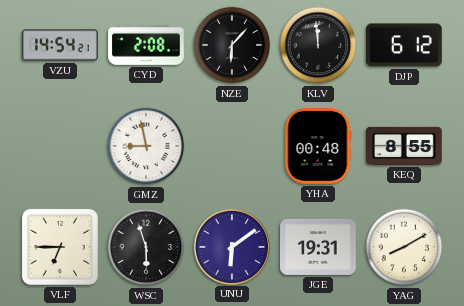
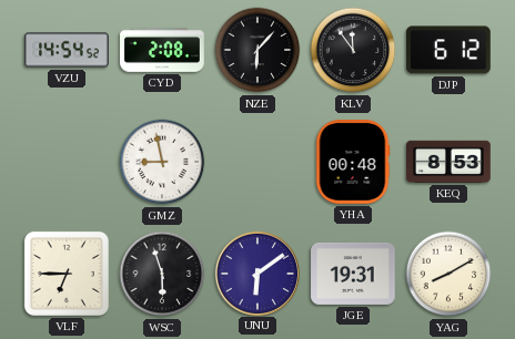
VZU: 14:54:21 -> 14:54:52 (67, 50)
KLV: 11:59 -> 11:54 (353, 50)
KEQ: 8:55 -> 8:53 (448, 162)
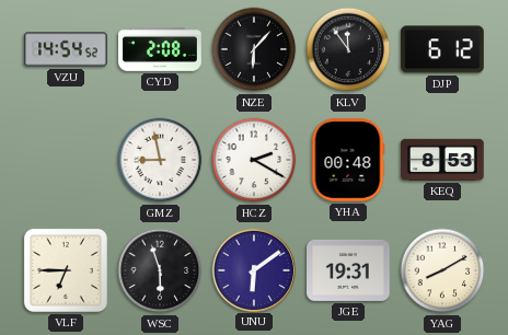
HCZ: none -> 2:20 (254, 160)
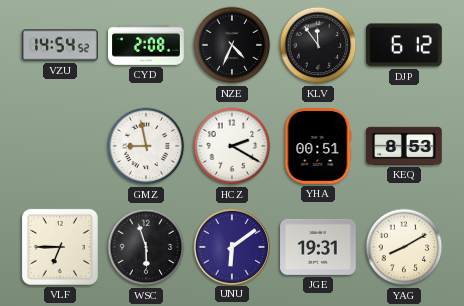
NZE: 6:07 -> 4:34 (232, 45)
YHA: 00:48 -> 00:51 (318, 146)
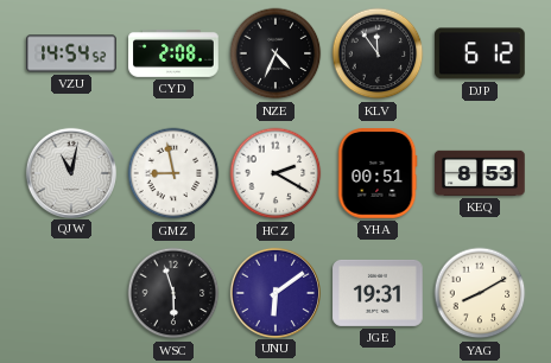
QJW: none -> 11:02 (70, 172)
VLF: 6:45 -> none (60, 247)
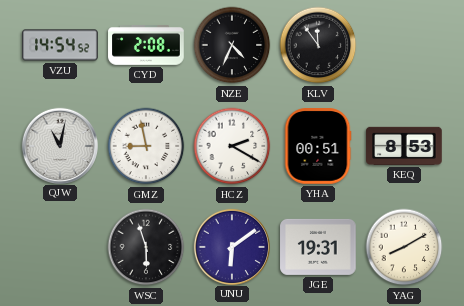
DJP: 6:12 -> none (480, 53)
